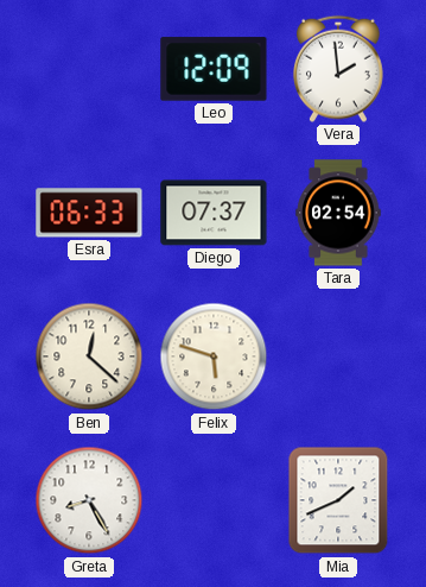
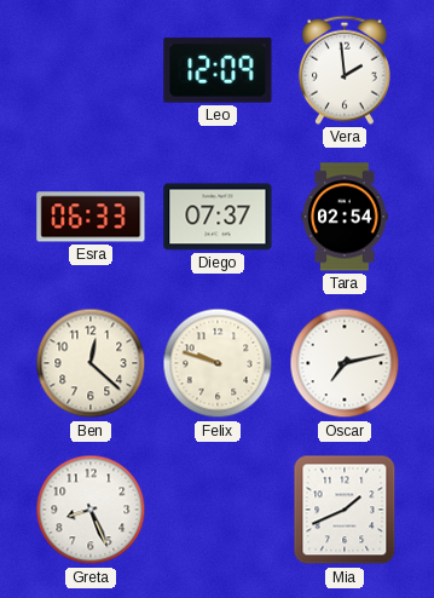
Felix: 5:48 -> 9:48 (218, 363)
Oscar: none -> 7:13 (345, 363)
Greta: 8:25 -> 8:26 (91, 510)
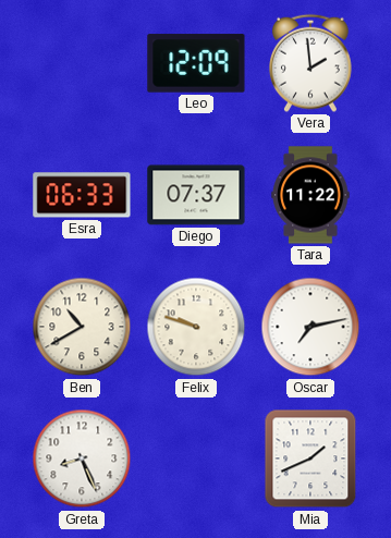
Tara: 02:54 -> 11:22 (310, 195)
Ben: 12:22 -> 10:40 (82, 327)
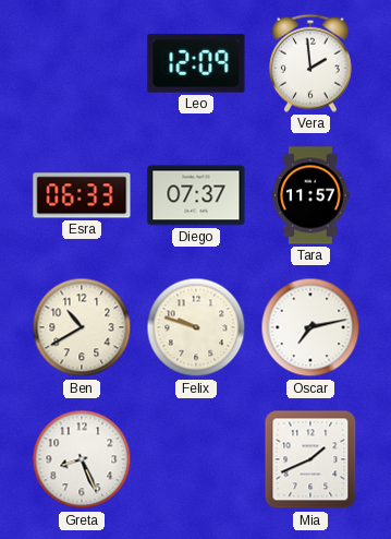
Tara: 11:22 -> 11:57 (310, 195)
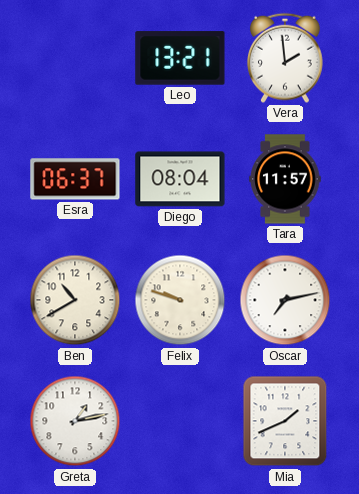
Leo: 12:09 -> 13:21 (180, 58)
Esra: 06:33 -> 06:37 (75, 179)
Diego: 07:37 -> 08:04 (180, 179)
Greta: 8:26 -> 1:13 (75, 421)
